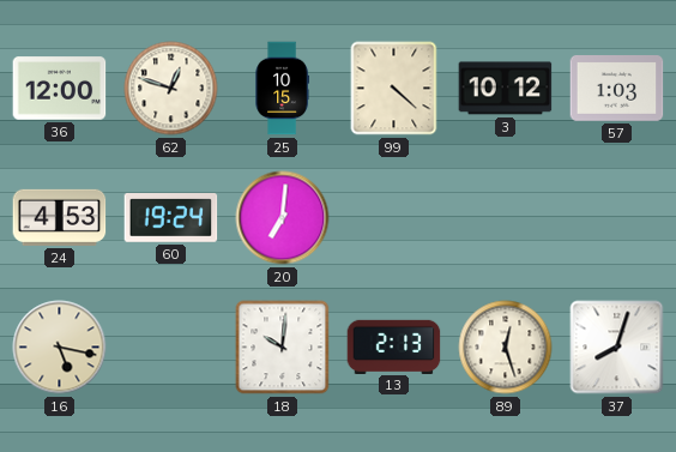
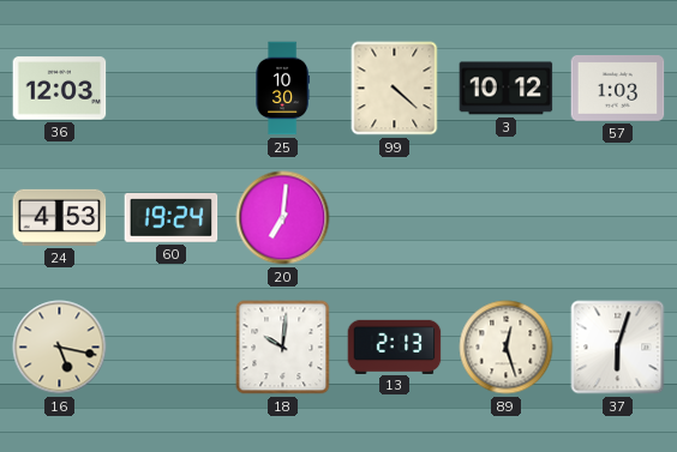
36: 12:00 -> 12:03 (60, 89)
62: 12:48 -> none (171, 89)
25: 10:15 -> 10:30 (282, 89)
37: 8:03 -> 6:03 (618, 348)
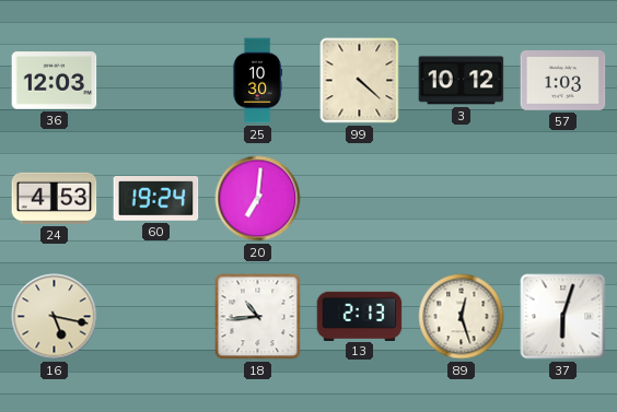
18: 10:01 -> 10:44 (258, 317)
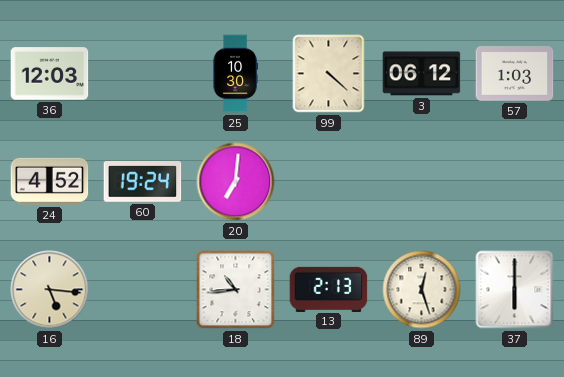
3: 10:12 -> 06:12 (422, 74)
24: 4:53 -> 4:52 (50, 181)
16: 5:17 -> 5:16 (50, 290)
37: 6:03 -> 6:00 (515, 290)
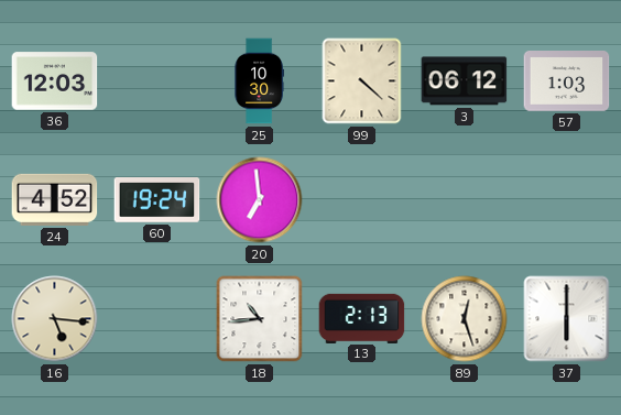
20: 7:01 -> 6:59 (260, 200)
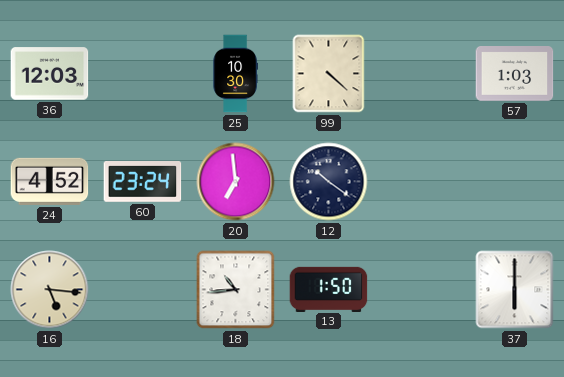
3: 06:12 -> none (465, 81)
60: 19:24 -> 23:24 (143, 182)
12: none -> 10:21 (329, 182)
13: 2:13 -> 1:50 (329, 289)
89: 12:27 -> none (465, 319)
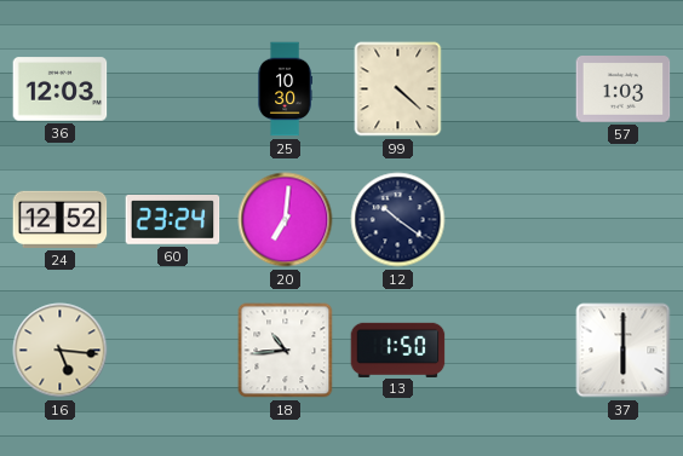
24: 4:52 -> 12:52 (61, 219)
20: 6:59 -> 7:01 (286, 220)
